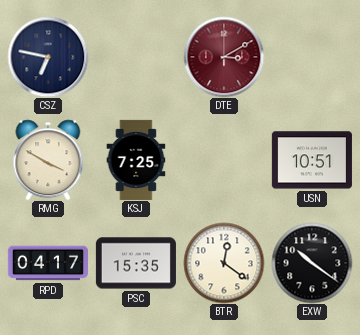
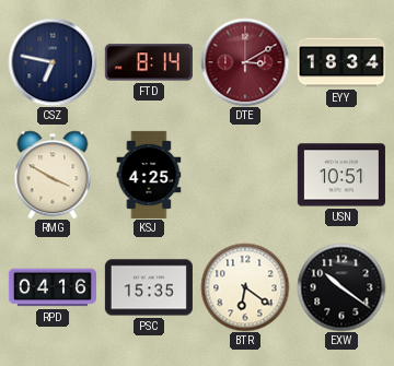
FTD: none -> 8:14 (149, 62)
EYY: none -> 18:34 (341, 62)
KSJ: 7:25 -> 4:25 (149, 175)
RPD: 04:17 -> 04:16 (53, 287)
BTR: 12:21 -> 6:21 (245, 287)
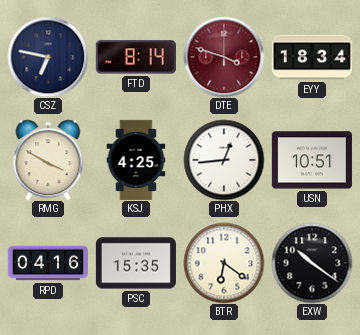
DTE: 3:10 -> 3:48 (224, 57)
PHX: none -> 12:44 (224, 160)
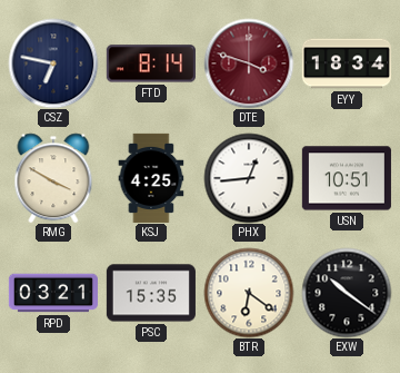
RPD: 04:16 -> 03:21 (53, 293)
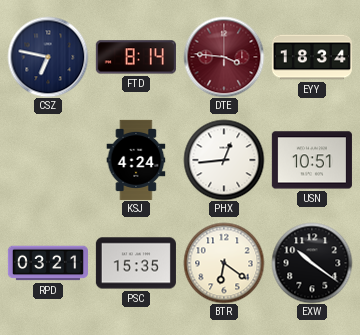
DTE: 3:48 -> 3:46 (224, 57)
RMG: 3:50 -> none (53, 178)
KSJ: 4:25 -> 4:24 (136, 160)
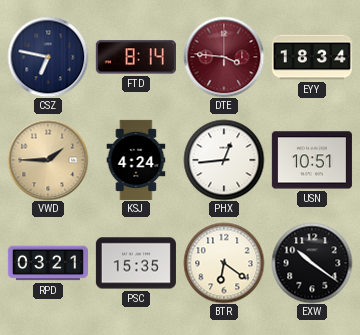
VWD: none -> 1:45 (48, 160)
